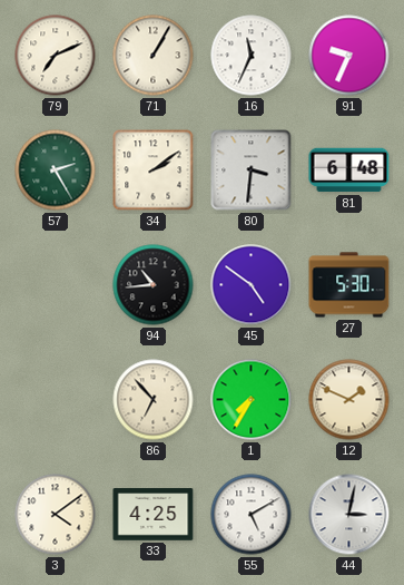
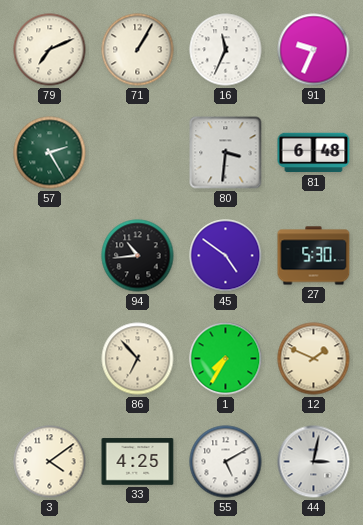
34: 2:09 -> none (154, 170)
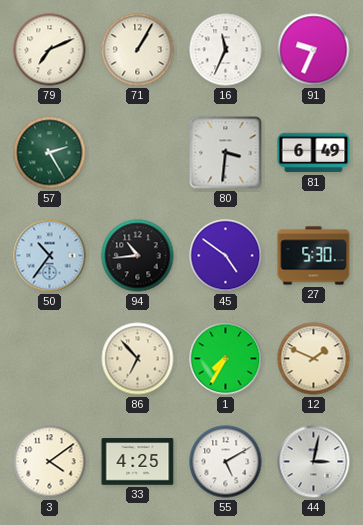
81: 6:48 -> 6:49 (314, 153)
50: none -> 10:36 (50, 256)
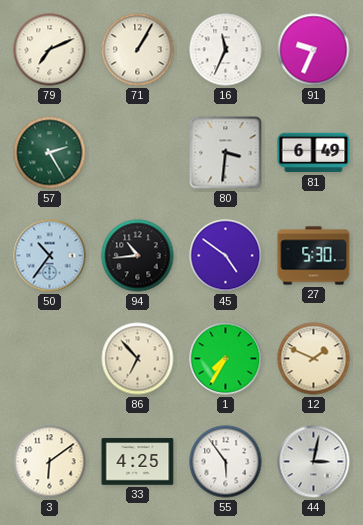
3: 4:09 -> 6:09 (50, 462)
55: 5:10 -> 5:54 (226, 462)
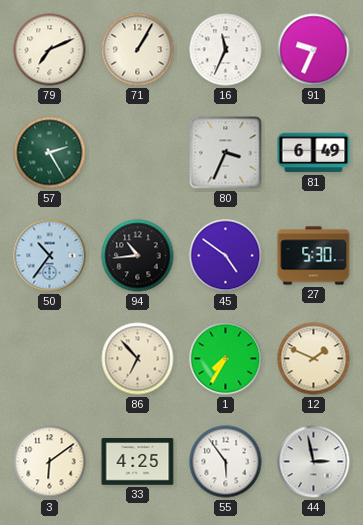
80: 3:31 -> 3:34 (226, 153)
44: 3:02 -> 2:58 (314, 462)
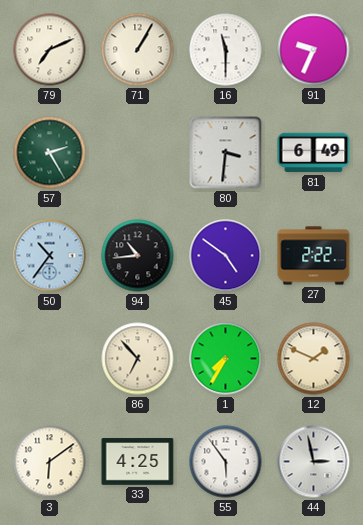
16: 11:34 -> 11:30 (226, 50)
80: 3:34 -> 3:31 (226, 153)
27: 5:30 -> 2:22 (314, 256)
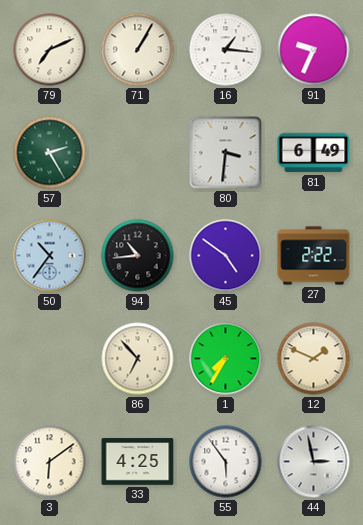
16: 11:30 -> 1:16 (226, 50)
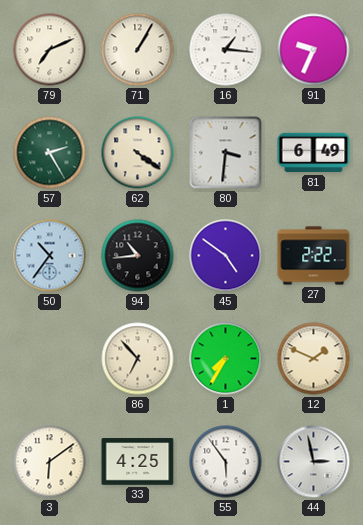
62: none -> 4:21 (138, 153)
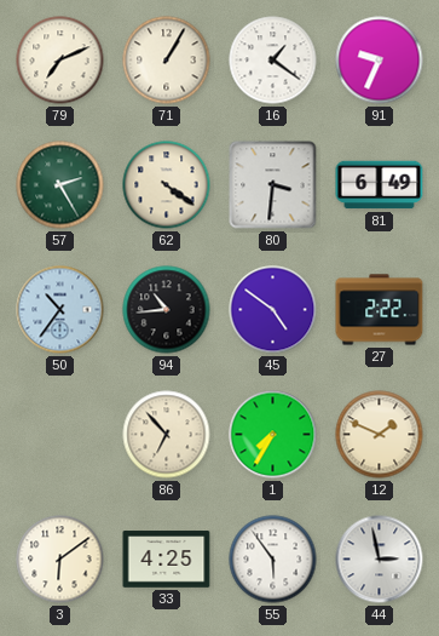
16: 1:16 -> 1:21 (273, 61)
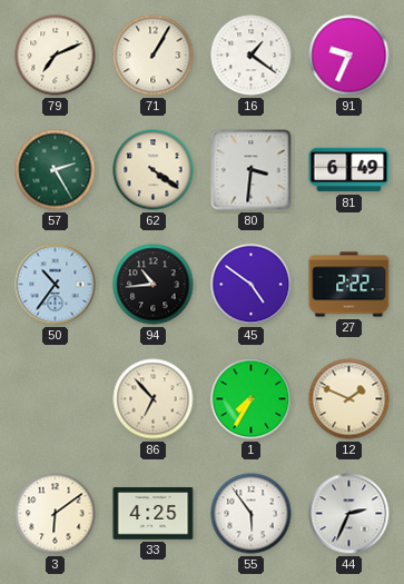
44: 2:58 -> 2:34 (349, 514)
